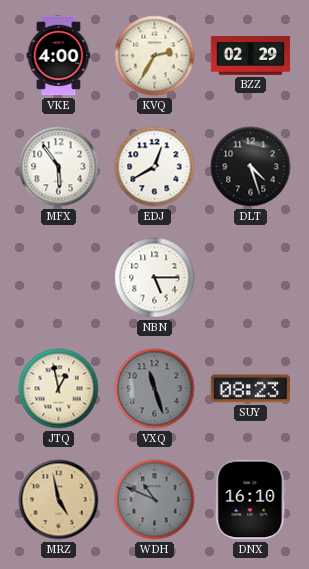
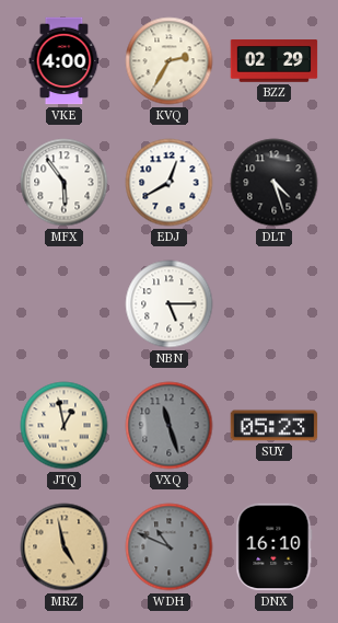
SUY: 08:23 -> 05:23 (275, 426)
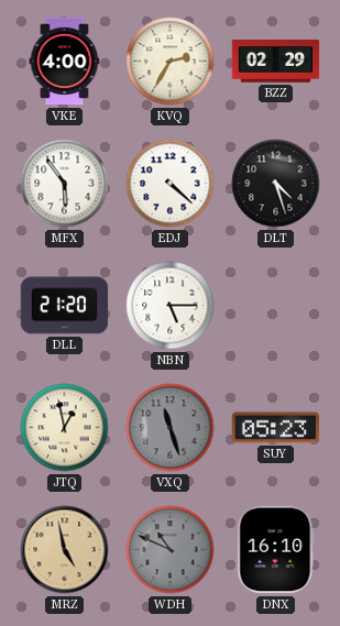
EDJ: 12:40 -> 4:22 (171, 184)
DLL: none -> 21:20 (65, 306)
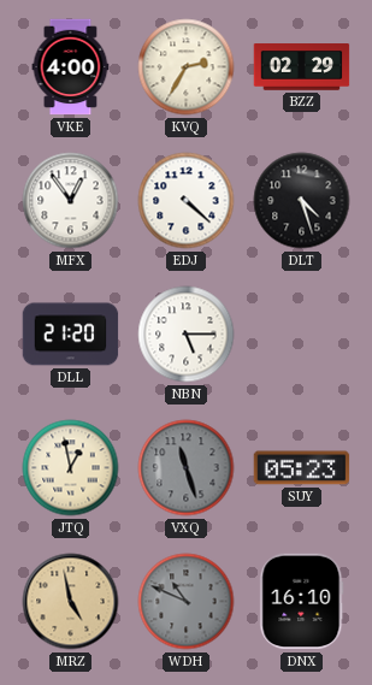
MFX: 5:54 -> 12:54 (71, 201)
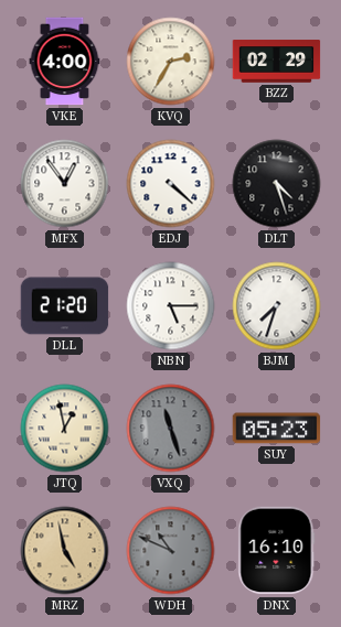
BJM: none -> 7:33 (277, 306)
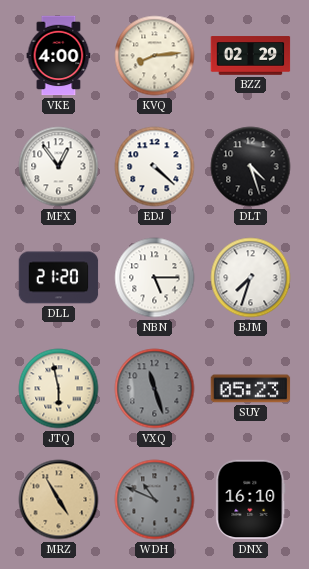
KVQ: 2:35 -> 8:14 (155, 56)
JTQ: 12:58 -> 5:58 (59, 389)
MRZ: 4:58 -> 4:55 (59, 500)
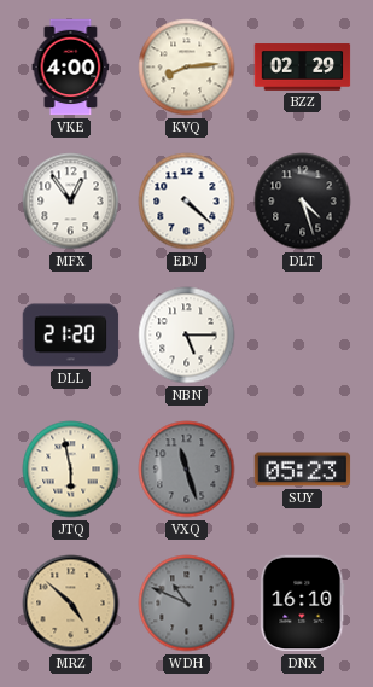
BJM: 7:33 -> none (251, 278)
MRZ: 4:55 -> 4:52 (71, 604)
